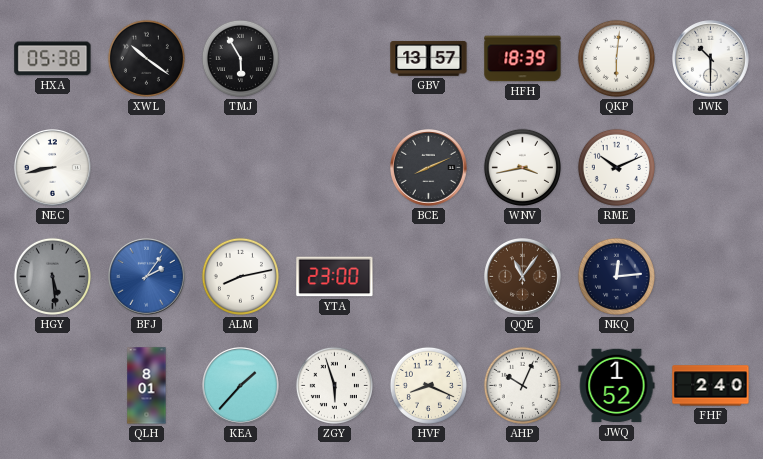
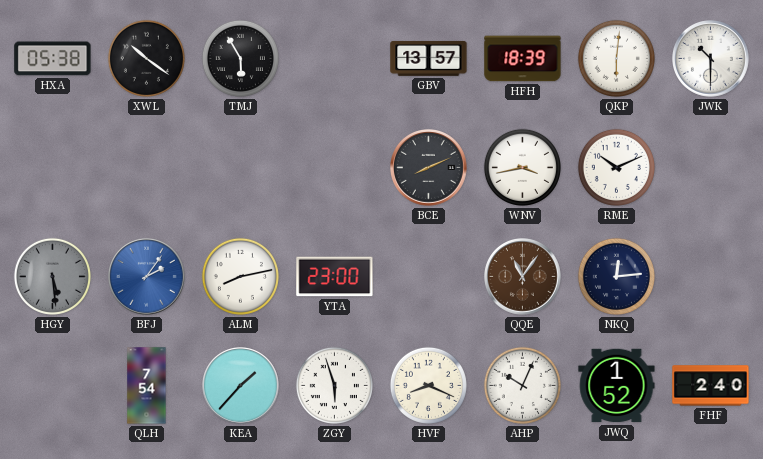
NEC: 8:43 -> none (53, 168)
QLH: 8:01 -> 7:54 (147, 386)
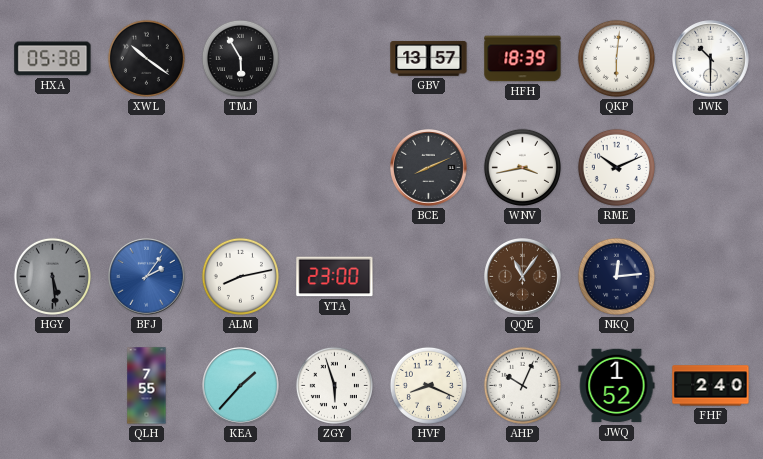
QLH: 7:54 -> 7:55 (147, 386)
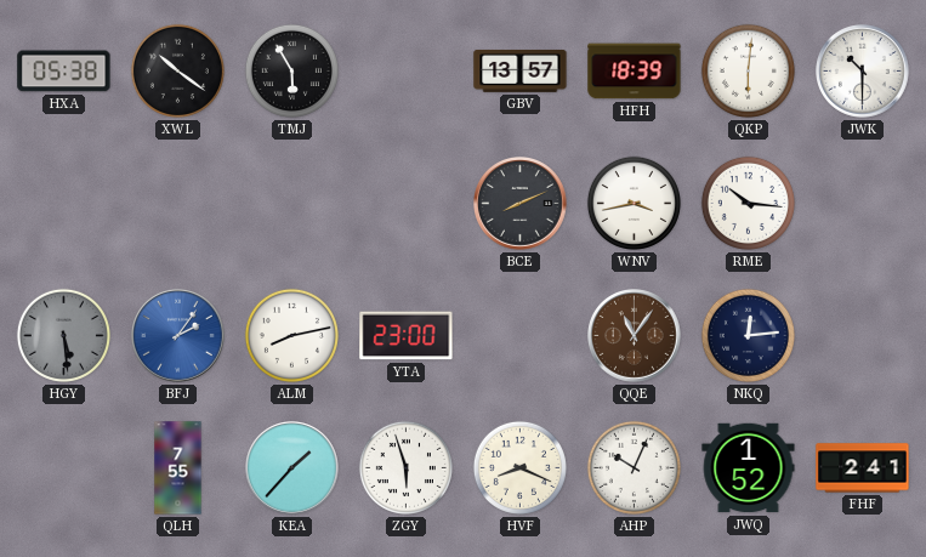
RME: 10:11 -> 10:16 (748, 203)
FHF: 2:40 -> 2:41 (863, 468)
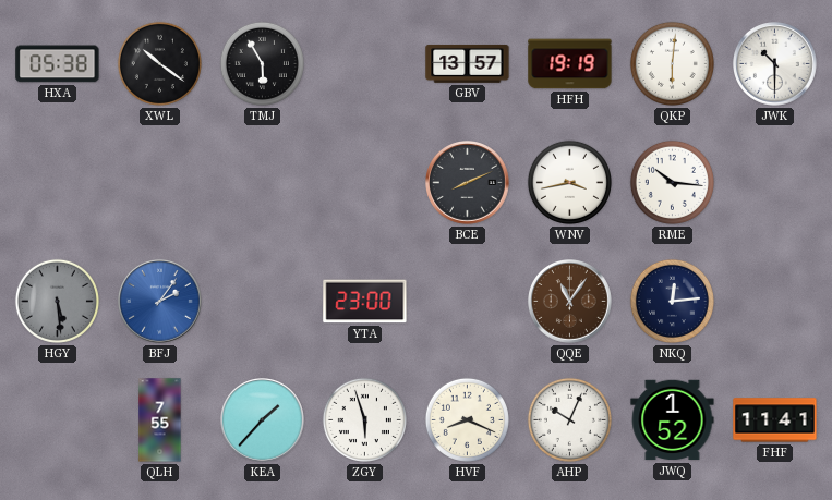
HFH: 18:39 -> 19:19 (570, 64)
ALM: 8:13 -> none (291, 335)
FHF: 2:41 -> 11:41 (775, 420)
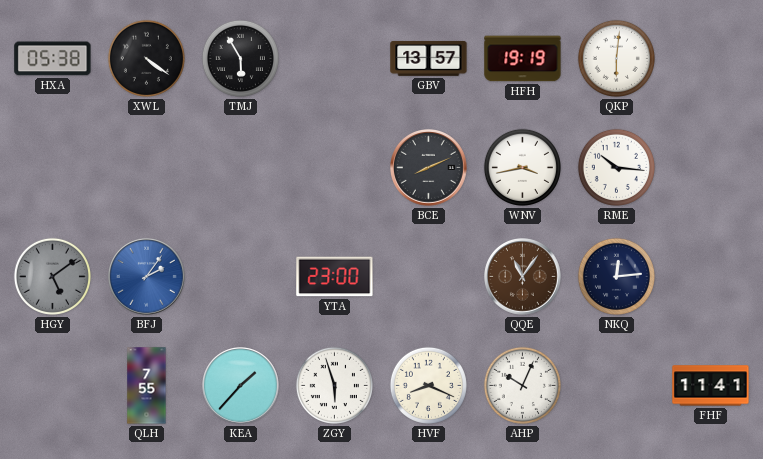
XWL: 10:21 -> 4:21 (146, 58)
JWK: 10:30 -> none (775, 64)
HGY: 5:29 -> 5:09 (52, 276)
JWQ: 1:52 -> none (673, 420)
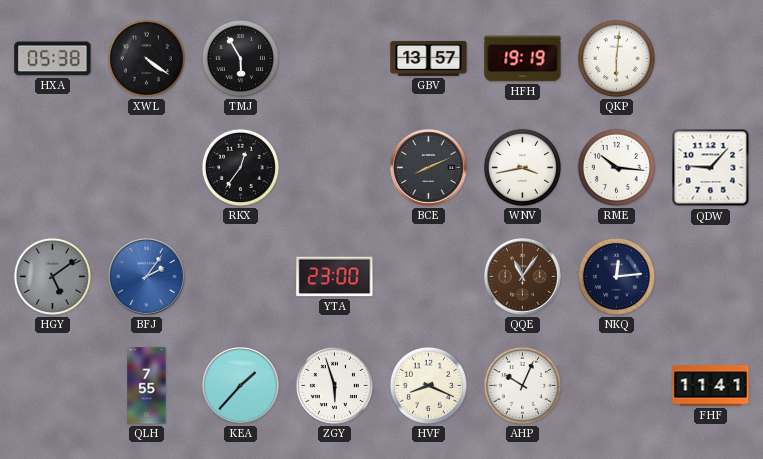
RKX: none -> 12:36 (240, 167)
QDW: none -> 9:07 (711, 168)
